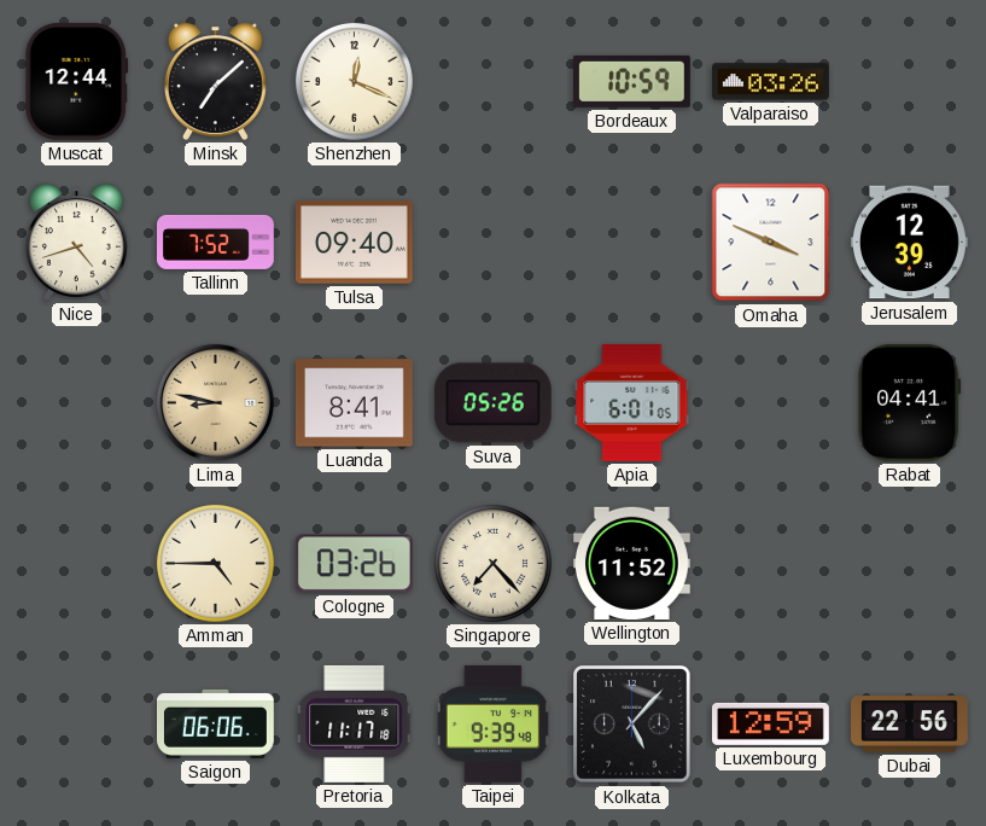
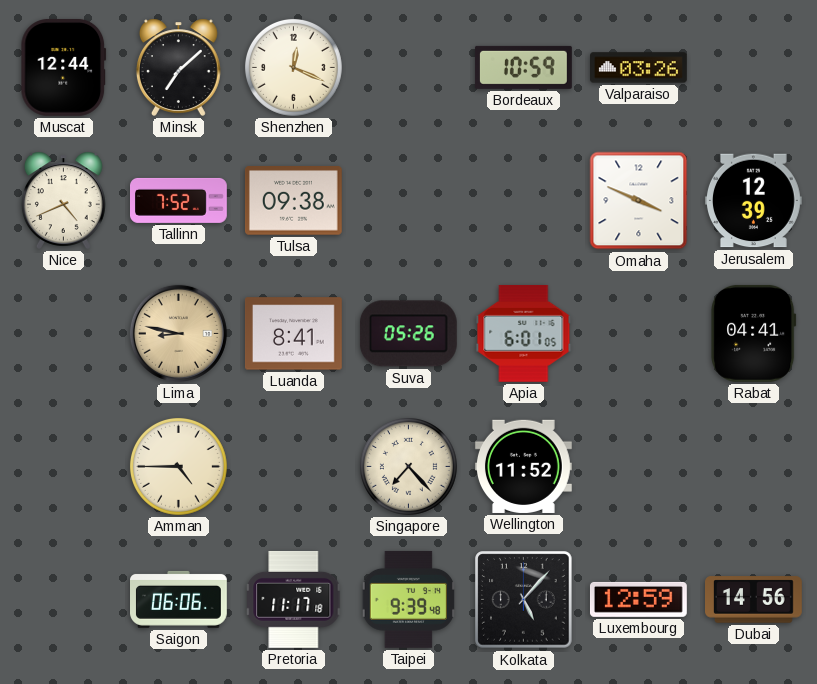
Nice: 4:42 -> 4:41 (63, 200)
Tulsa: 09:40 -> 09:38 (293, 201)
Cologne: 03:26 -> none (354, 564)
Dubai: 22:56 -> 14:56 (754, 600)
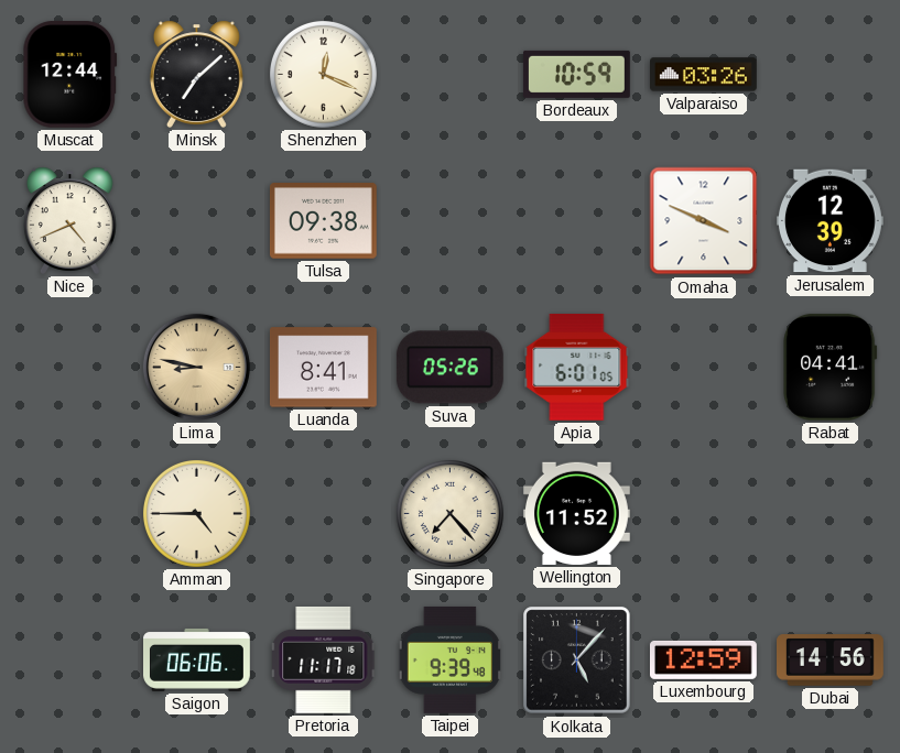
Tallinn: 7:52 -> none (179, 200)
